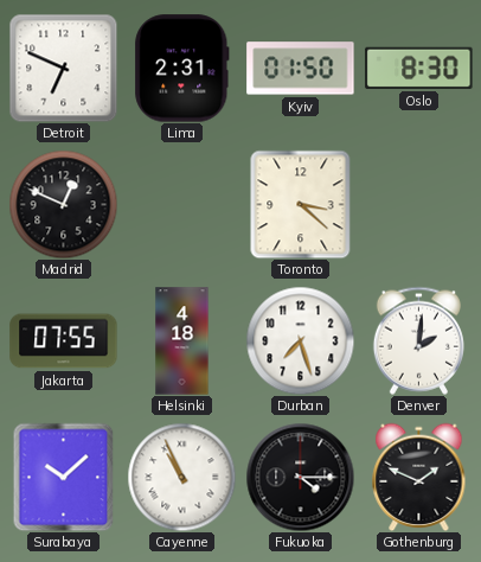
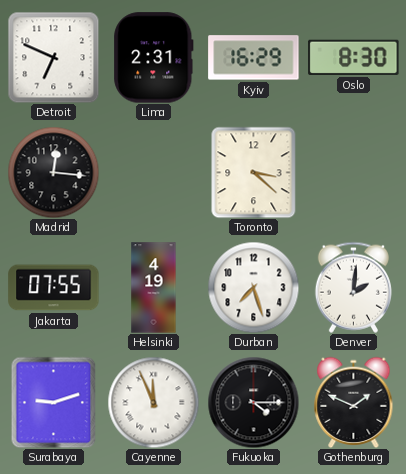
Kyiv: 01:50 -> 16:29 (254, 58)
Madrid: 12:49 -> 12:16 (53, 172)
Helsinki: 4:18 -> 4:19 (154, 288)
Surabaya: 10:08 -> 9:12 (54, 402)
Cayenne: 10:56 -> 11:56 (153, 402)
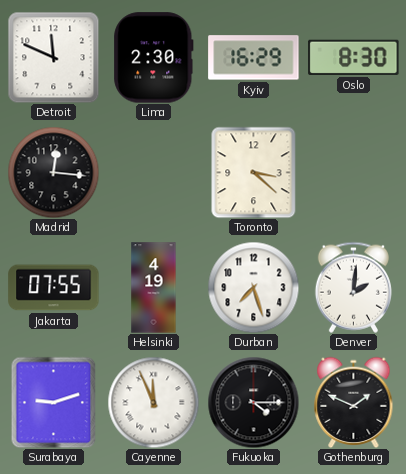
Detroit: 6:49 -> 11:49 (53, 57)
Lima: 2:31 -> 2:30 (154, 58)
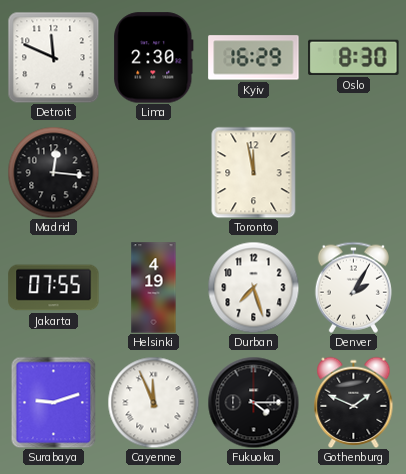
Toronto: 3:22 -> 11:58 (254, 172)
Denver: 2:01 -> 2:05 (353, 287)
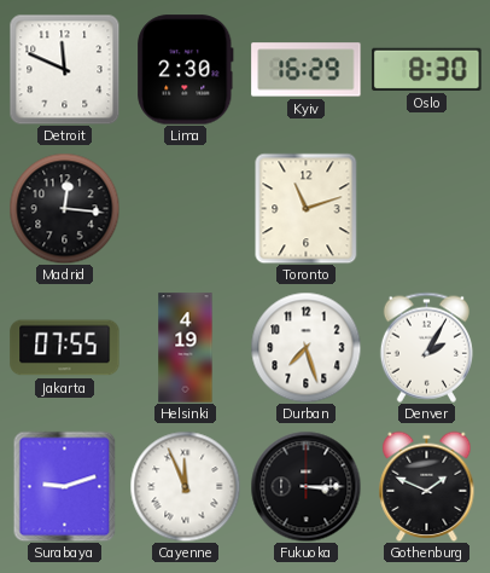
Toronto: 11:58 -> 11:12 (307, 208)
Fukuoka: 4:15 -> 3:15 (305, 486)
